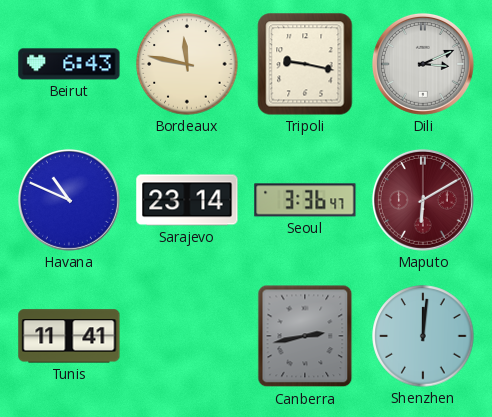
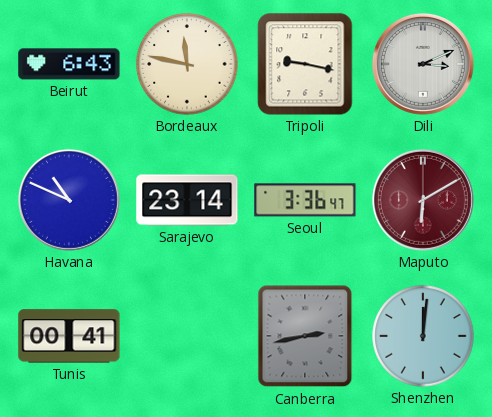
Tunis: 11:41 -> 00:41 (69, 336)
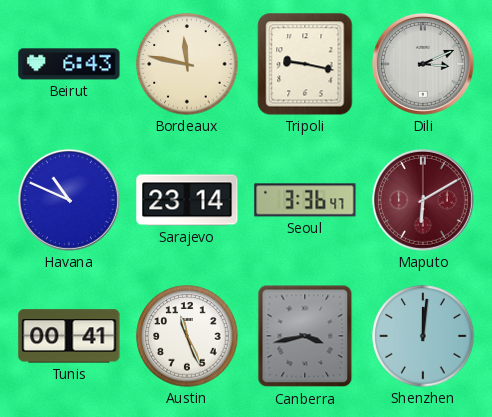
Austin: none -> 11:26 (187, 336)
Canberra: 2:43 -> 3:43 (305, 336)
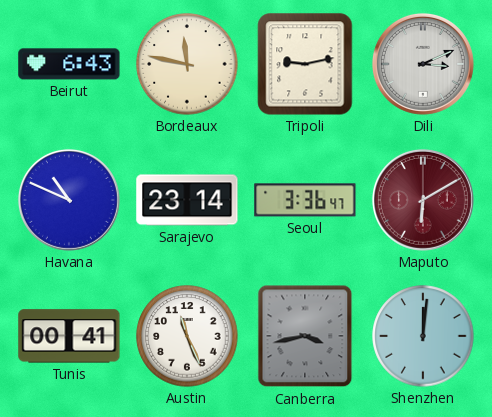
Tripoli: 9:17 -> 9:13 (305, 64)
